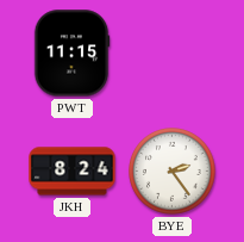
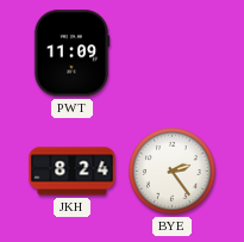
PWT: 11:15 -> 11:09 (71, 54)
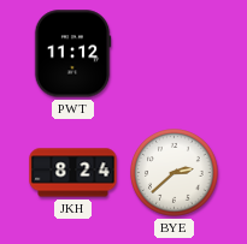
PWT: 11:09 -> 11:12 (72, 54)
BYE: 2:24 -> 2:38 (175, 173)
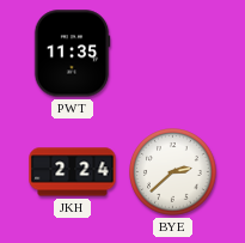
PWT: 11:12 -> 11:35 (72, 54)
JKH: 8:24 -> 2:24 (73, 172)
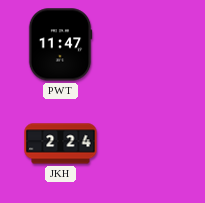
PWT: 11:35 -> 11:47 (60, 45)
BYE: 2:38 -> none (173, 172)
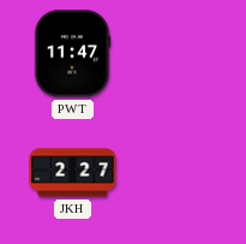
JKH: 2:24 -> 2:27 (73, 173)
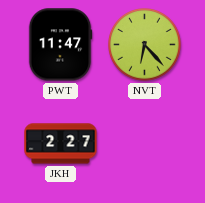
NVT: none -> 6:23 (145, 45)
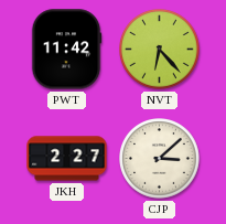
PWT: 11:47 -> 11:42 (66, 50)
CJP: none -> 3:08 (160, 159)
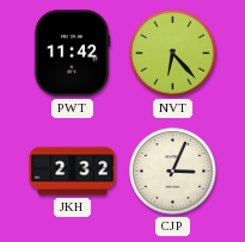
JKH: 2:27 -> 2:32 (73, 172)
CJP: 3:08 -> 3:04 (173, 172)
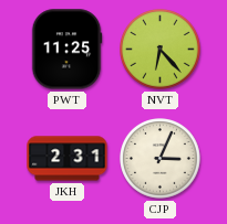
PWT: 11:42 -> 11:25 (66, 50)
JKH: 2:32 -> 2:31 (68, 159)
